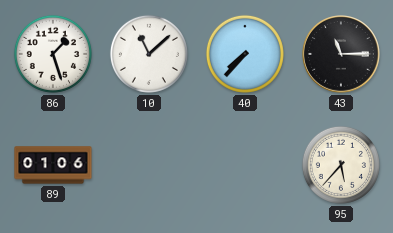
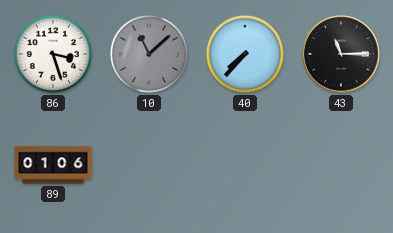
86: 1:27 -> 3:27 (53, 54)
10 dial: white -> grey (149, 54)
95: 5:37 -> none (341, 165)
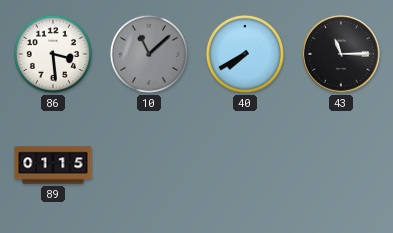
86: 3:27 -> 3:29 (53, 54)
40: 7:37 -> 7:40 (245, 54)
89: 01:06 -> 01:15 (53, 165)
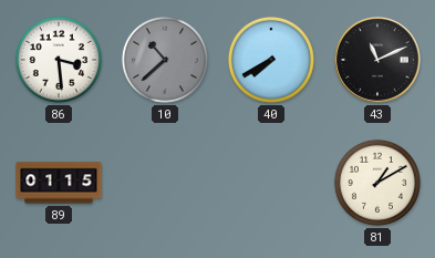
10: 11:08 -> 10:38 (165, 60)
43: 11:15 -> 11:11 (377, 60)
81: none -> 1:10 (377, 183)
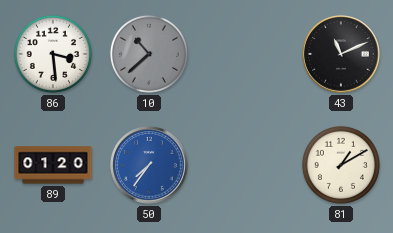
40: 7:40 -> none (271, 60)
89: 01:15 -> 01:20 (53, 165)
50: none -> 7:36 (149, 165)
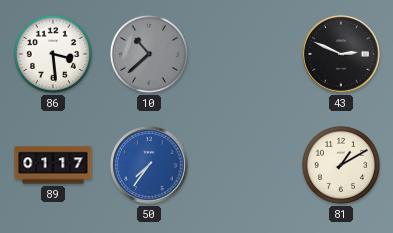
43: 11:11 -> 2:49 (341, 54)
89: 01:20 -> 01:17 (53, 165)
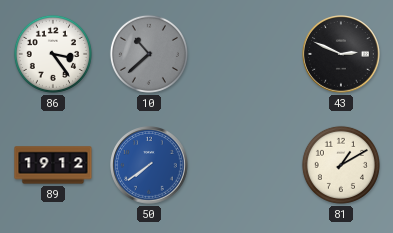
86: 3:29 -> 3:24 (53, 54)
89: 01:17 -> 19:12 (53, 165)
50: 7:36 -> 7:39 (149, 165)
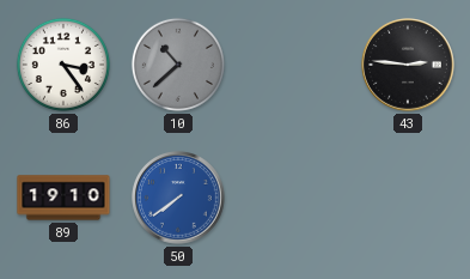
43: 2:49 -> 2:46 (408, 65)
89: 19:12 -> 19:10 (63, 198)
81: 1:10 -> none (341, 165)
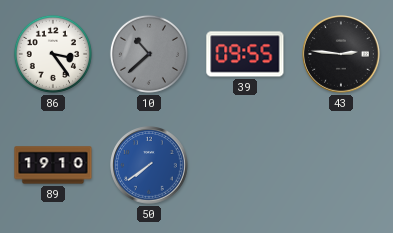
39: none -> 09:55 (245, 54)
